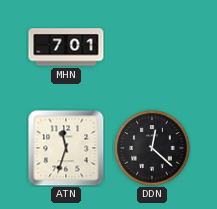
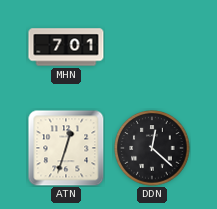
ATN: 11:33 -> 12:33 (66, 148)
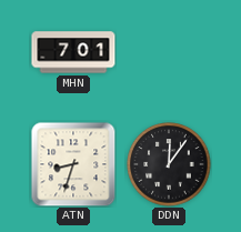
ATN: 12:33 -> 8:33 (73, 164)
DDN: 12:22 -> 12:06 (169, 164)
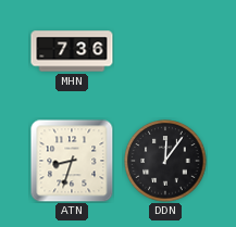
MHN: 7:01 -> 7:36 (72, 51)
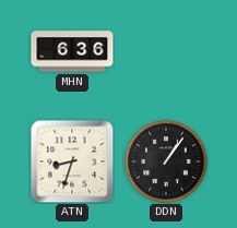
MHN: 7:36 -> 6:36 (72, 51)
DDN: 12:06 -> 1:06 (166, 161)
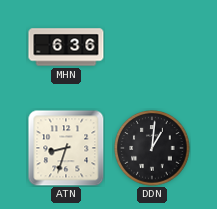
DDN: 1:06 -> 1:01 (152, 148)
